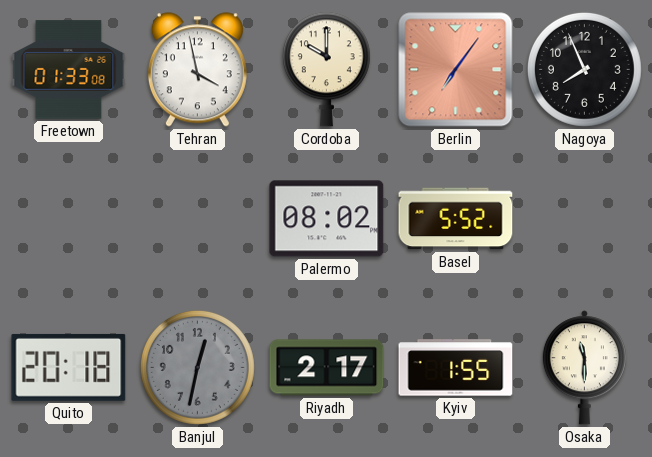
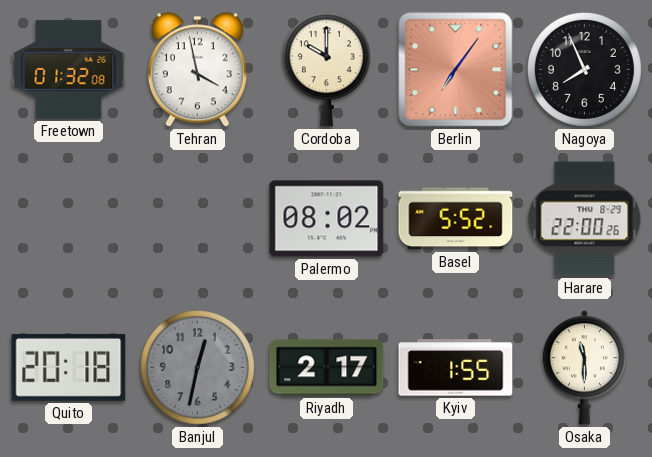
Freetown: 01:33 -> 01:32 (69, 70)
Harare: none -> 22:00 (585, 219)
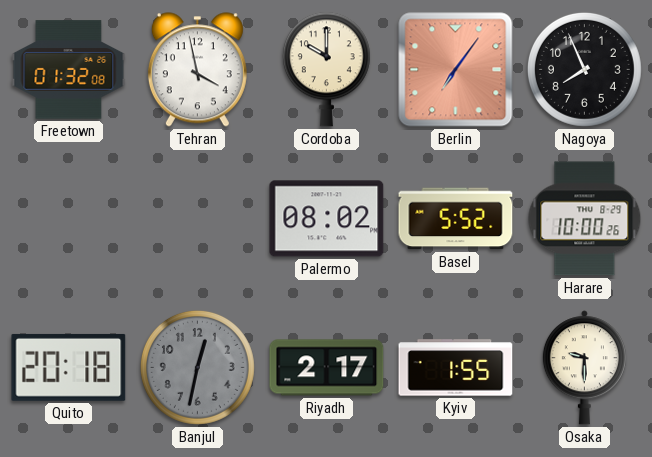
Harare: 22:00 -> 10:00 (585, 219)
Osaka: 11:30 -> 9:30 (584, 368)
